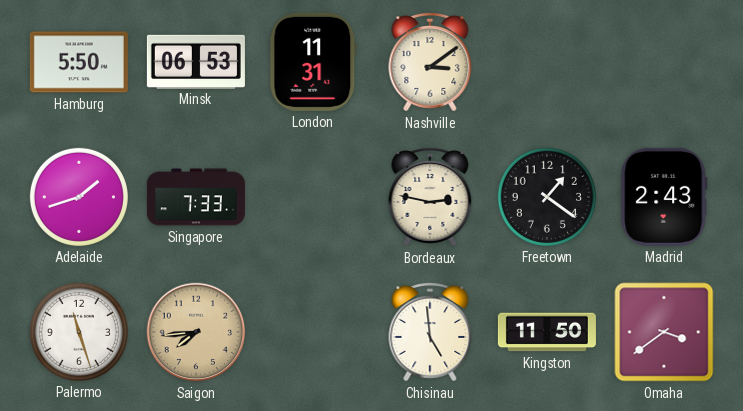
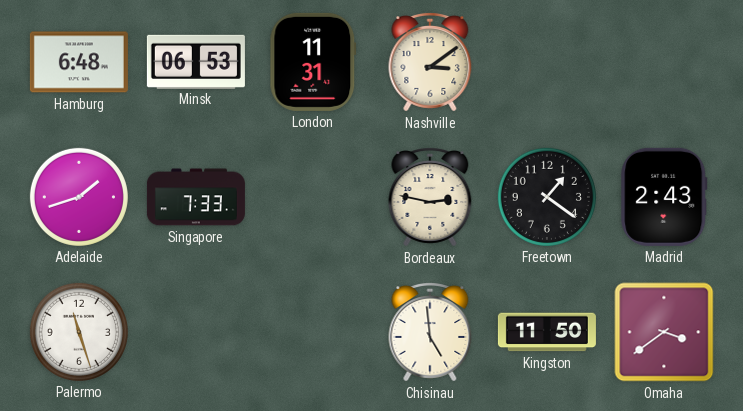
Hamburg: 5:50 -> 6:48 (79, 62)
Saigon: 7:44 -> none (196, 332)
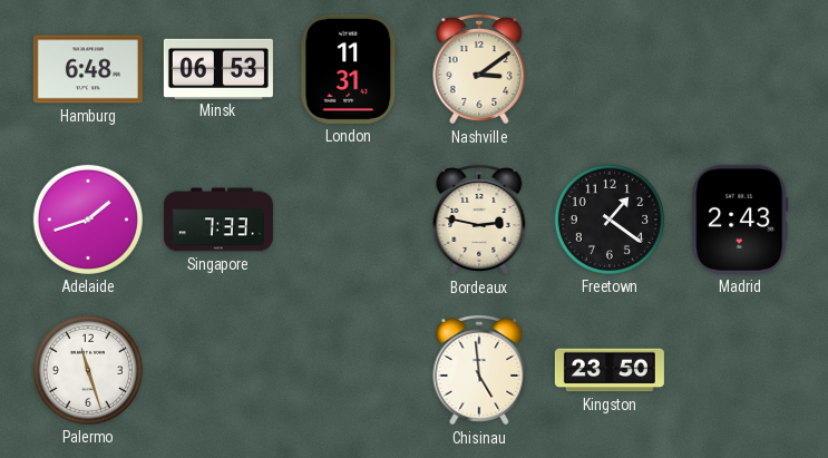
Kingston: 11:50 -> 23:50 (610, 370)
Omaha: 3:39 -> none (664, 332)
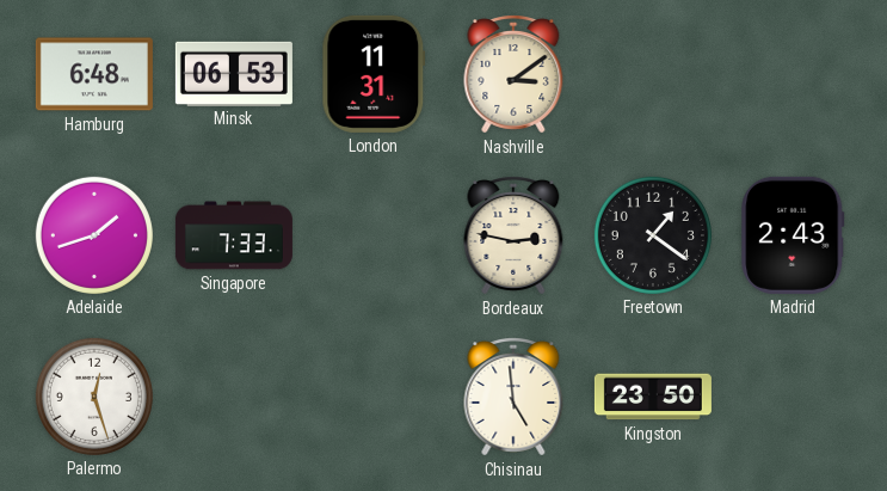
Palermo: 11:27 -> 12:27 (94, 397)
